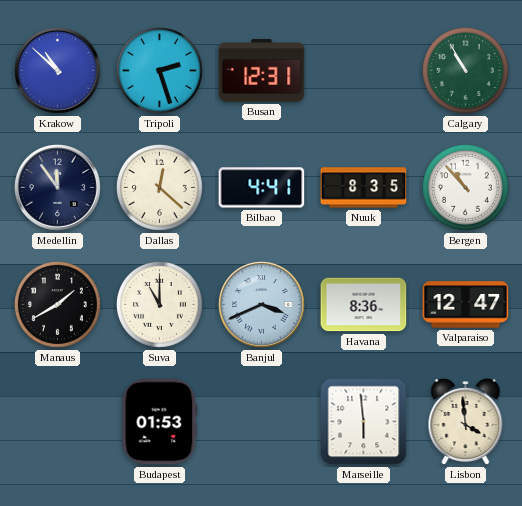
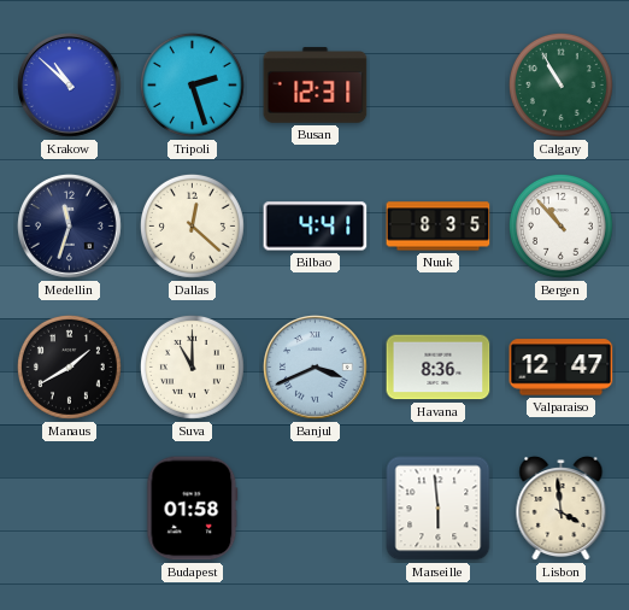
Medellin: 11:54 -> 11:33 (70, 227)
Budapest: 01:53 -> 01:58 (193, 509)
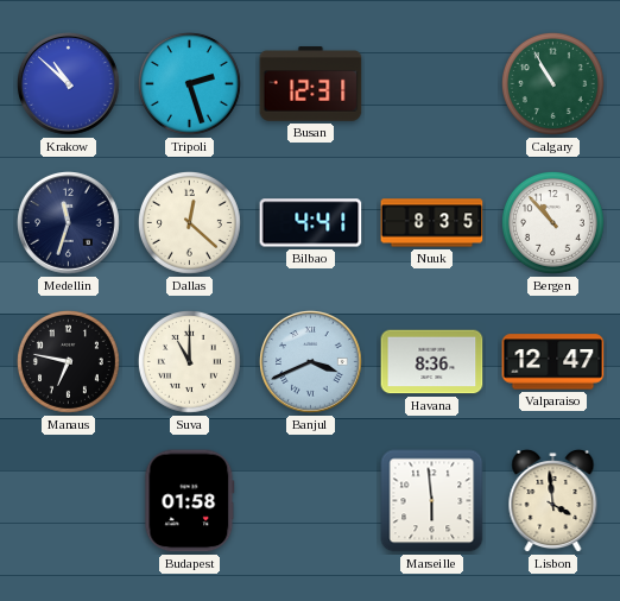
Manaus: 1:40 -> 6:47 (68, 361)
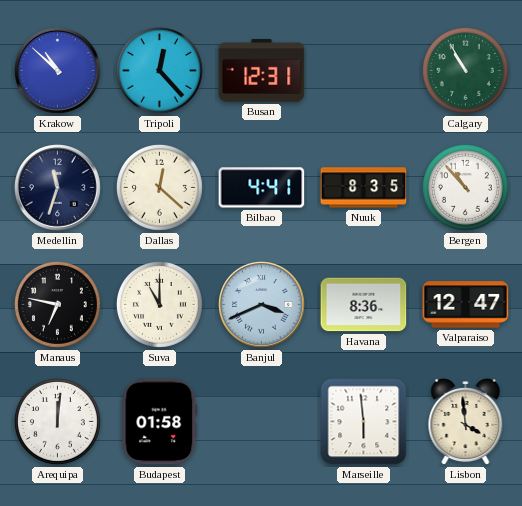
Tripoli: 2:27 -> 12:23 (159, 70)
Arequipa: none -> 12:01 (57, 421)
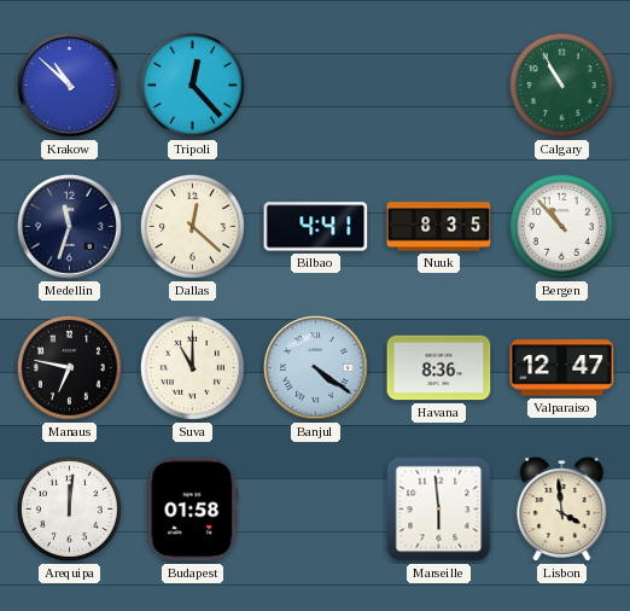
Busan: 12:31 -> none (262, 71)
Banjul: 3:41 -> 4:21 (316, 368)
